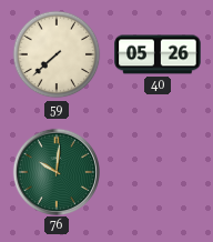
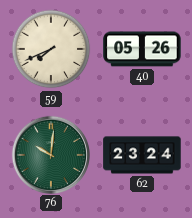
59: 7:38 -> 7:41 (51, 49)
62: none -> 23:24 (142, 155)
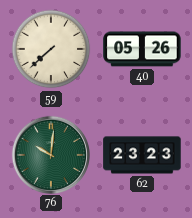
59: 7:41 -> 7:38 (51, 49)
62: 23:24 -> 23:23 (142, 155)
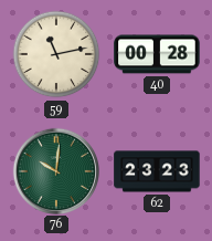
59: 7:38 -> 11:13 (56, 54)
40: 05:26 -> 00:28 (157, 54)
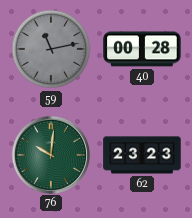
59 dial: cream -> grey (51, 49)
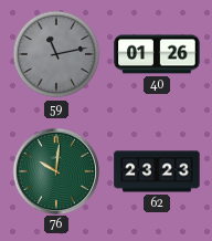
40: 00:28 -> 01:26 (157, 54)
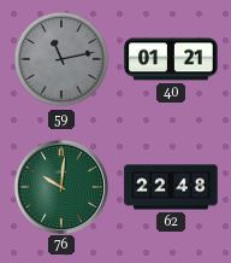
40: 01:26 -> 01:21 (171, 59)
62: 23:23 -> 22:48 (171, 187)
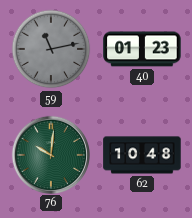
40: 01:21 -> 01:23 (142, 49)
62: 22:48 -> 10:48 (142, 155)
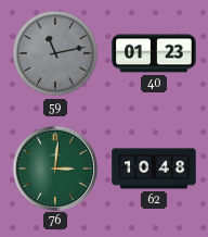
76: 10:01 -> 3:01 (54, 167)
